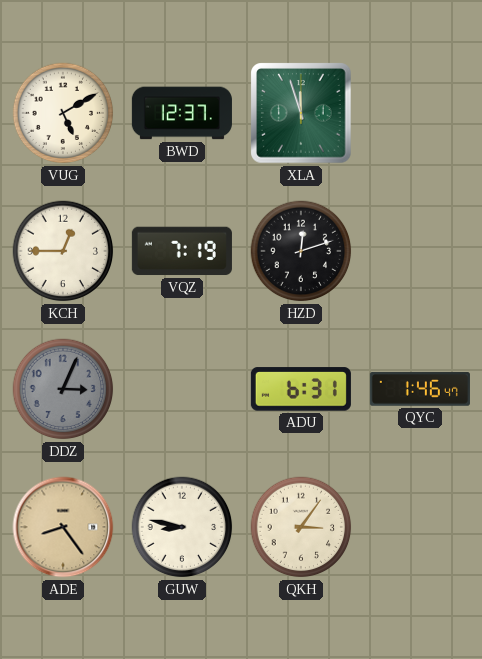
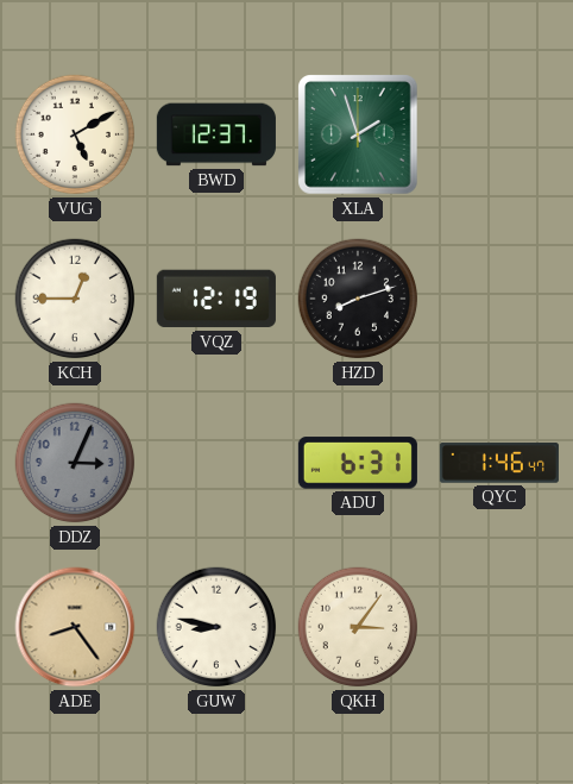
XLA: 11:57 -> 1:57 (358, 134)
VQZ: 7:19 -> 12:19 (216, 299)
HZD: 12:12 -> 8:12 (358, 299)
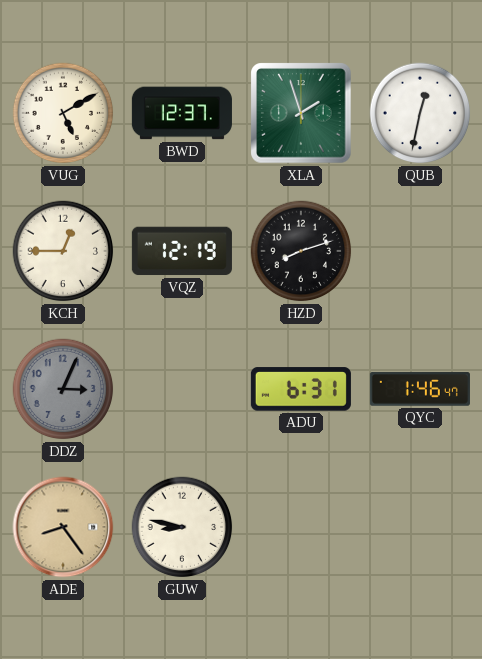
QUB: none -> 12:32 (420, 113)
QKH: 3:06 -> none (358, 627)
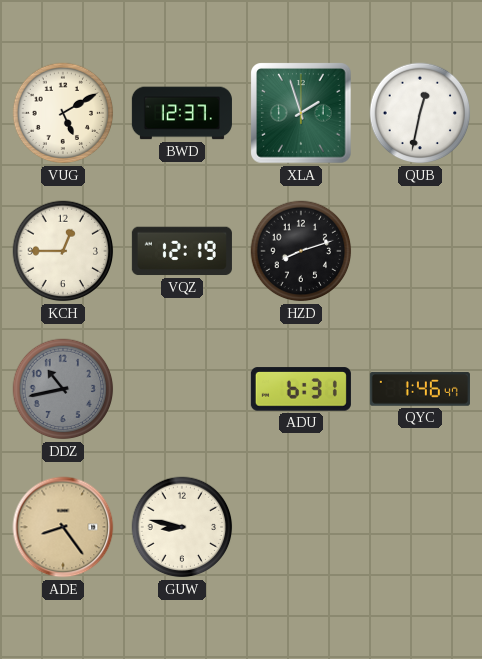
DDZ: 3:04 -> 10:43 (63, 389)
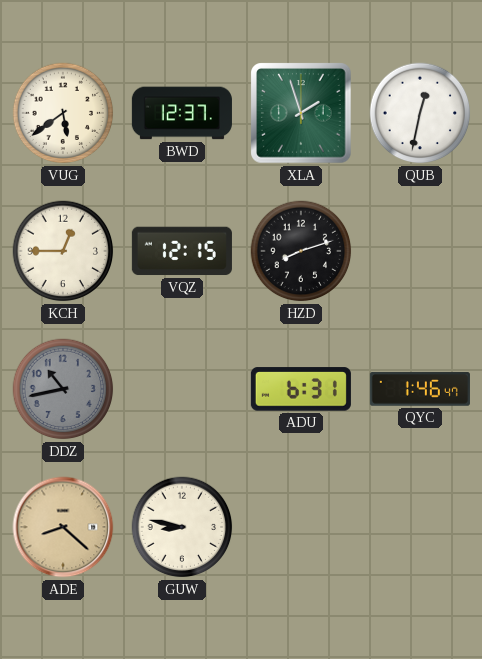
VUG: 5:10 -> 5:39 (63, 113)
VQZ: 12:19 -> 12:15 (182, 251)
ADE: 8:24 -> 8:22 (63, 527)
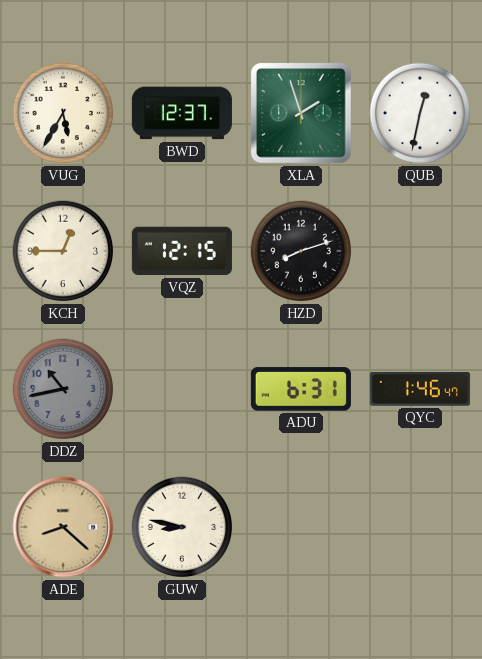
VUG: 5:39 -> 5:35 (63, 113)
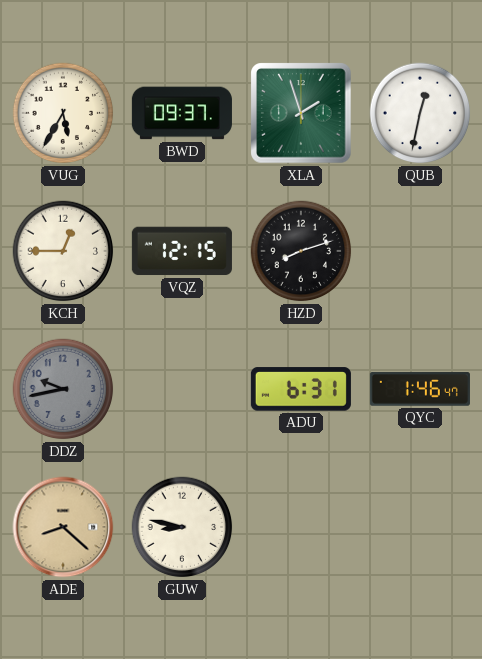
BWD: 12:37 -> 09:37 (182, 113)
DDZ: 10:43 -> 9:43 (63, 389)
